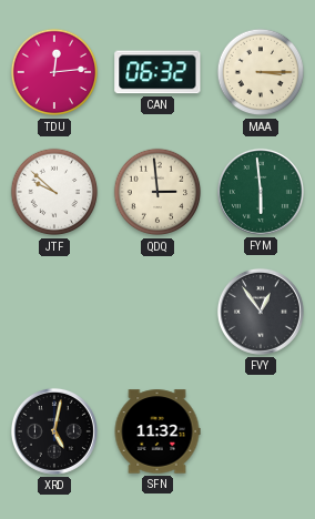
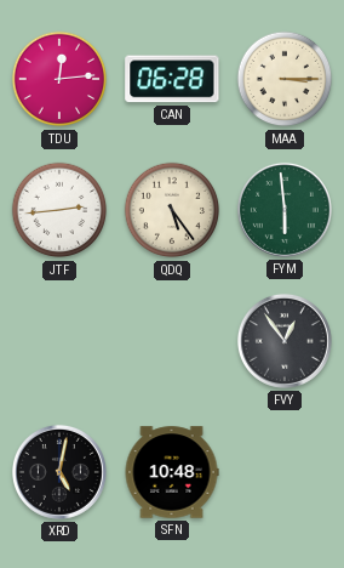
CAN: 06:32 -> 06:28 (172, 79)
JTF: 9:52 -> 2:44 (59, 210)
QDQ: 2:59 -> 5:24 (172, 210)
SFN: 11:32 -> 10:48 (172, 472)
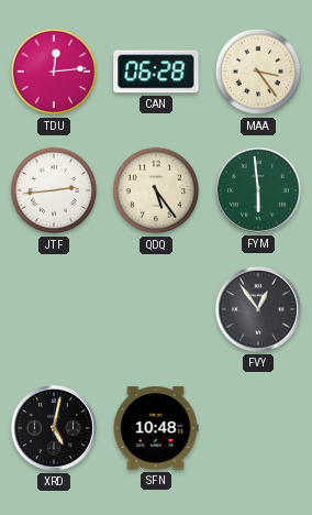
MAA: 3:15 -> 3:24 (258, 72)
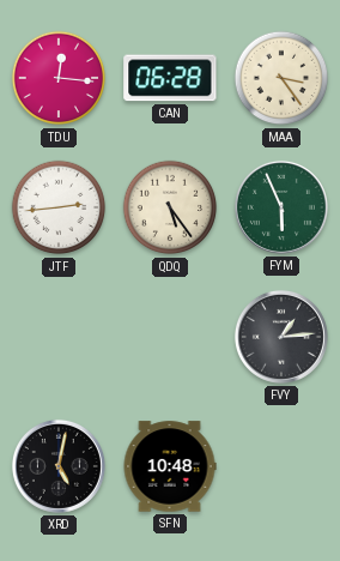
TDU: 12:14 -> 12:16 (59, 78)
FYM: 5:59 -> 5:56 (281, 207)
FVY: 12:54 -> 1:14 (281, 337)
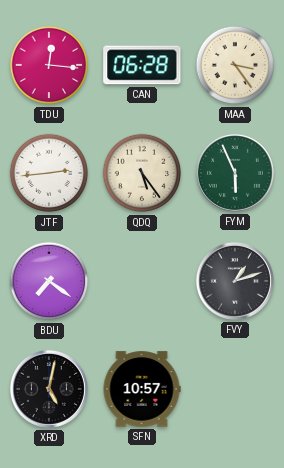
BDU: none -> 7:21 (49, 281)
FVY: 1:14 -> 1:12 (235, 281)
SFN: 10:48 -> 10:57 (142, 389)
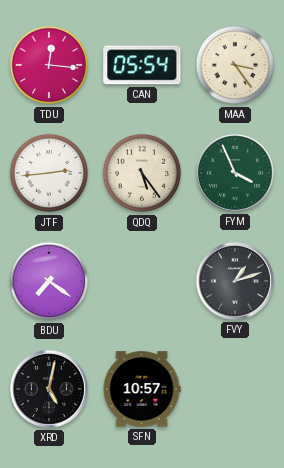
CAN: 06:28 -> 05:54 (142, 65)
FYM: 5:56 -> 3:56 (235, 173)
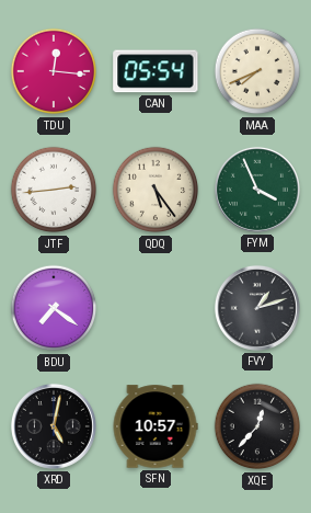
MAA: 3:24 -> 7:41 (257, 71)
XQE: none -> 12:37 (257, 426)
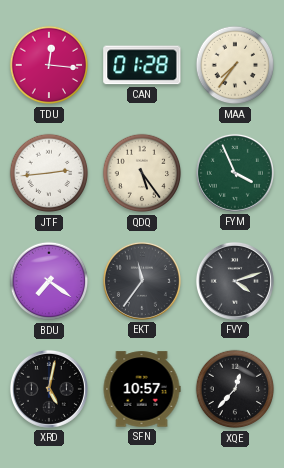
CAN: 05:54 -> 01:28 (142, 65)
MAA: 7:41 -> 7:36 (235, 65)
EKT: none -> 11:36 (142, 281)
FVY: 1:12 -> 4:12 (235, 281)
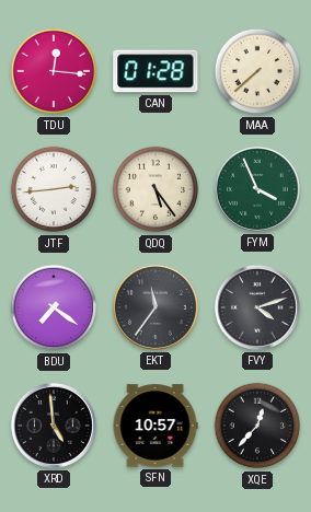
MAA: 7:36 -> 7:38 (257, 71)
XRD: 5:02 -> 4:59 (54, 426)
